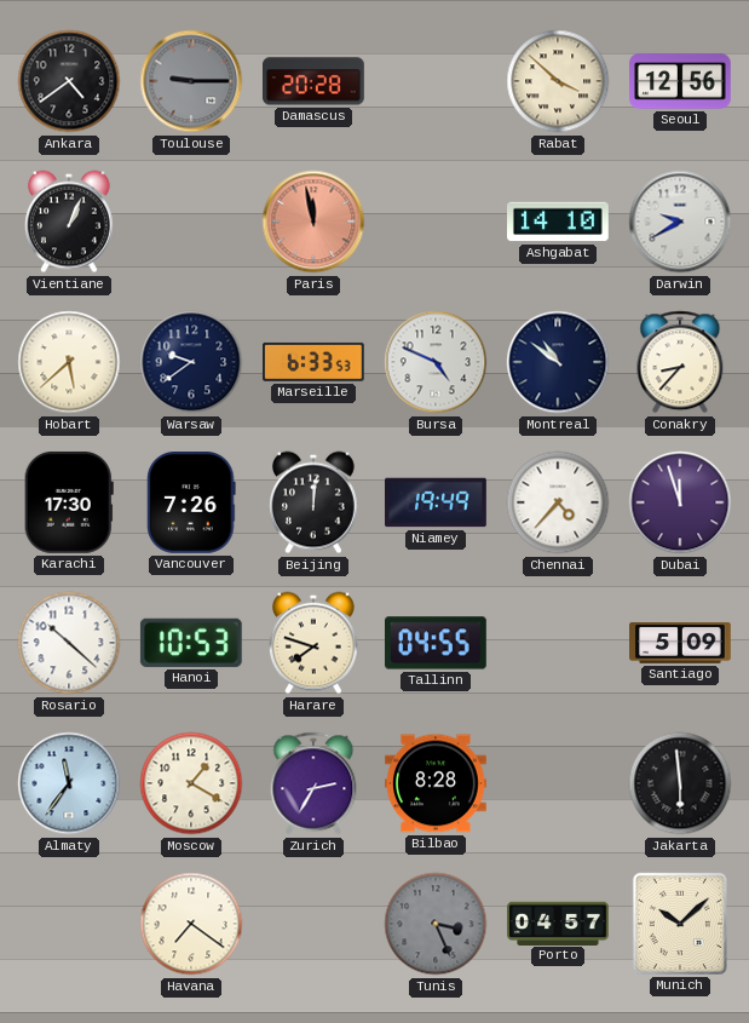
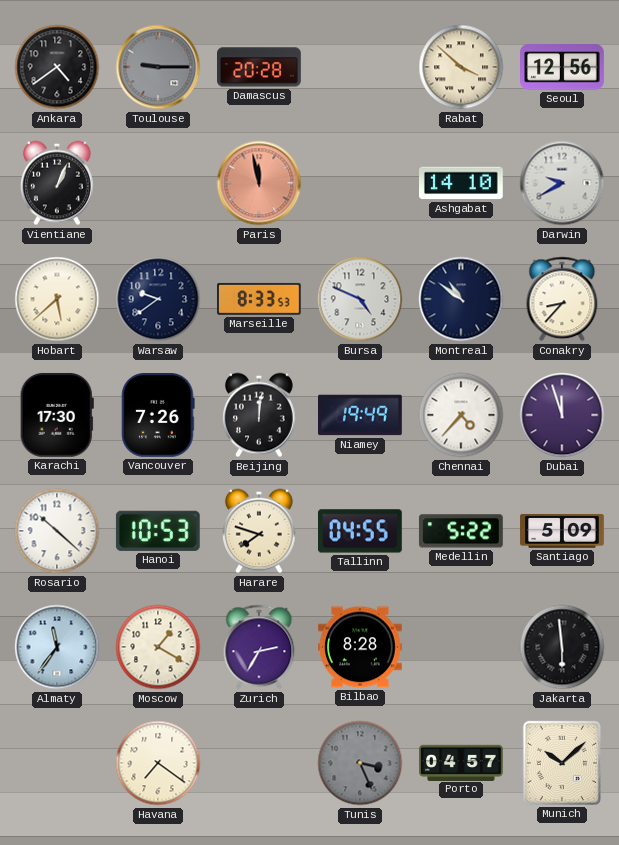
Marseille: 6:33 -> 8:33 (260, 299)
Medellin: none -> 5:22 (461, 531)
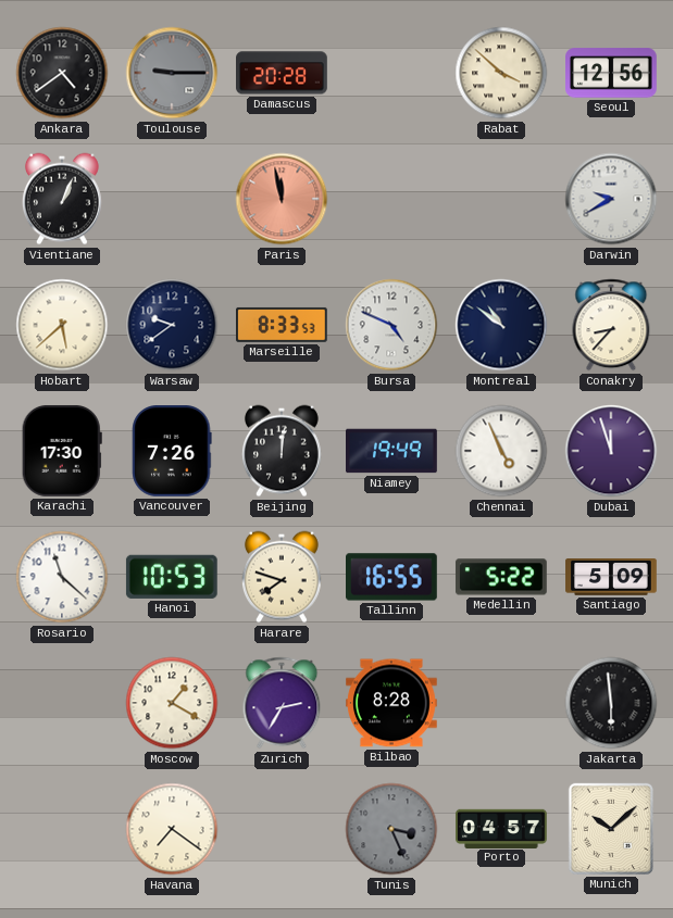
Ashgabat: 14:10 -> none (462, 183)
Chennai: 4:37 -> 4:56 (501, 451)
Rosario: 10:22 -> 11:22 (62, 577)
Tallinn: 04:55 -> 16:55 (392, 577)
Almaty: 11:36 -> none (57, 647)
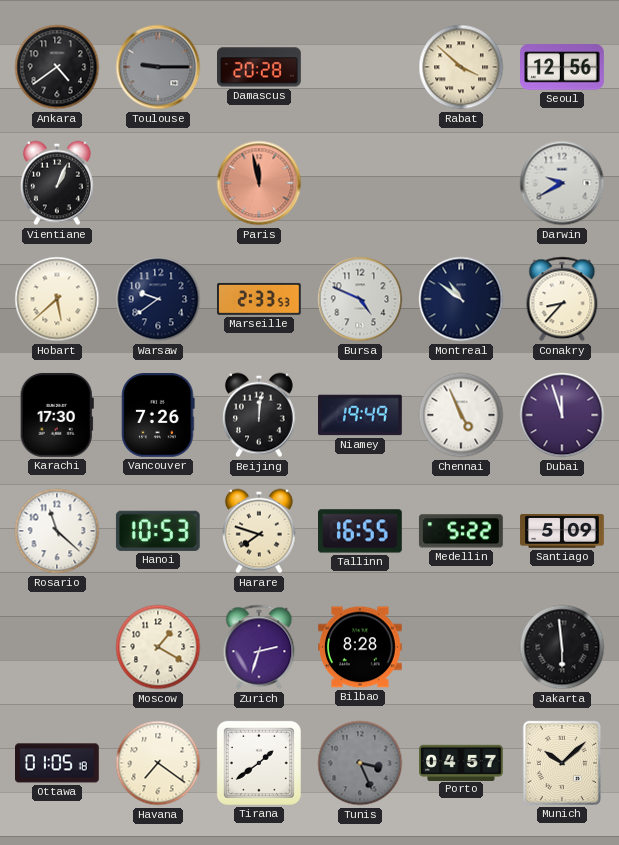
Marseille: 8:33 -> 2:33 (260, 299)
Zurich: 2:35 -> 2:33 (259, 647)
Ottawa: none -> 01:05 (58, 763)
Tirana: none -> 1:39 (259, 763)
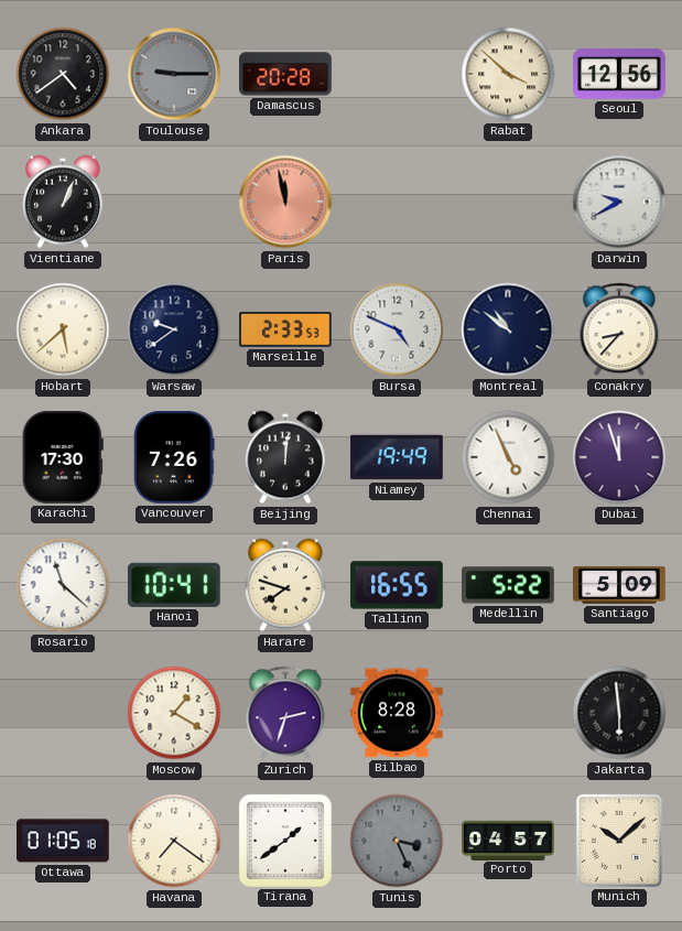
Hanoi: 10:53 -> 10:41 (174, 585)
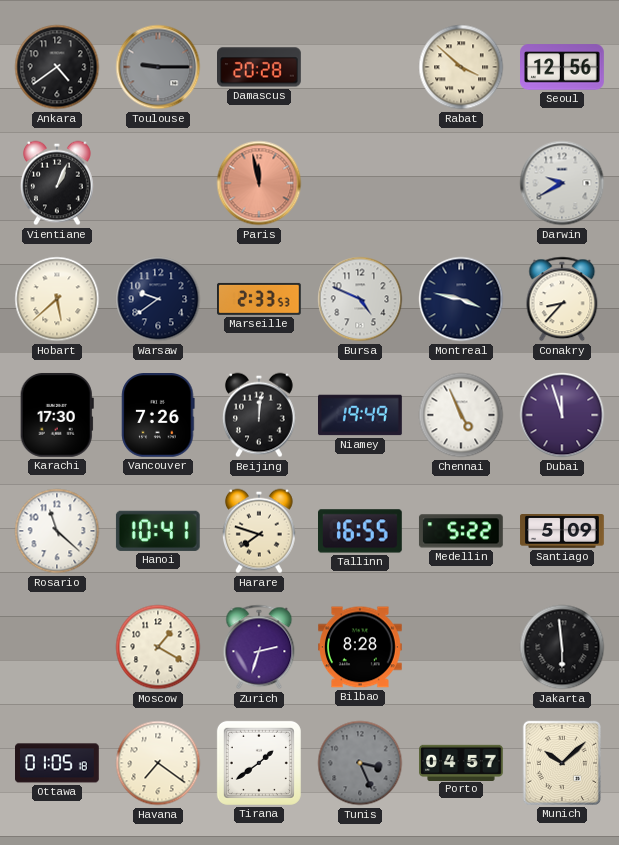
Montreal: 10:51 -> 3:47 (461, 299)
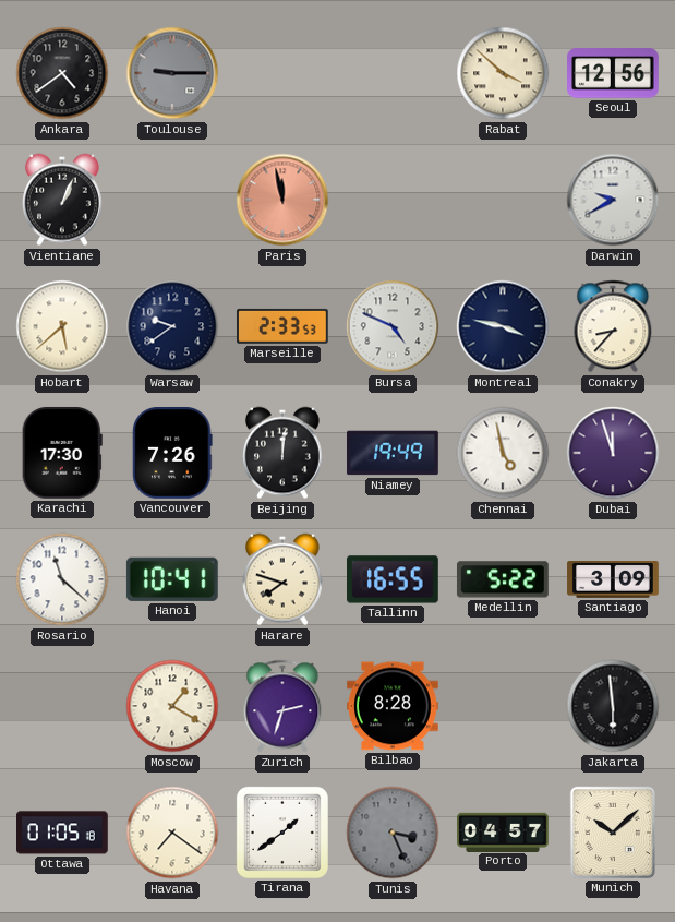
Damascus: 20:28 -> none (260, 67)
Chennai: 4:56 -> 4:58 (503, 453)
Santiago: 5:09 -> 3:09 (613, 580)
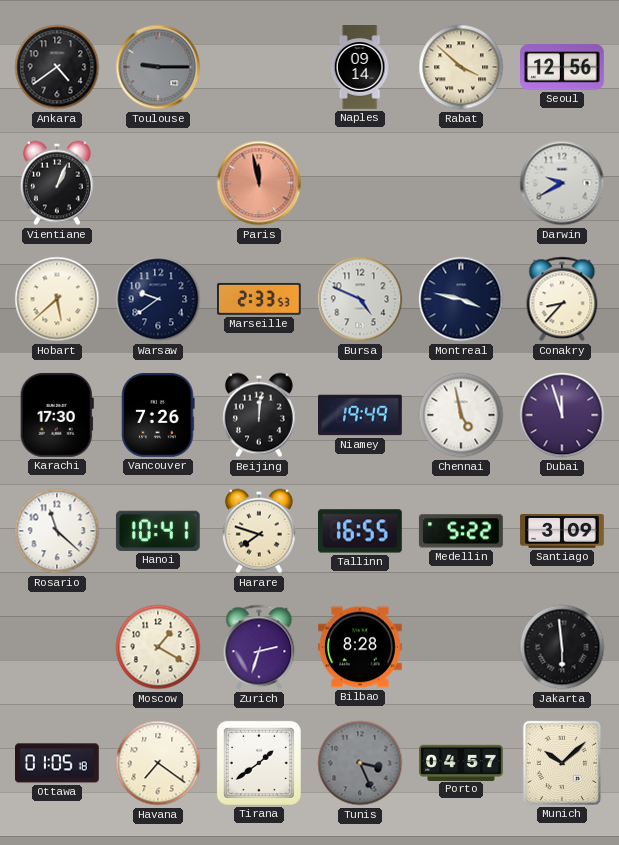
Naples: none -> 09:14 (360, 67)
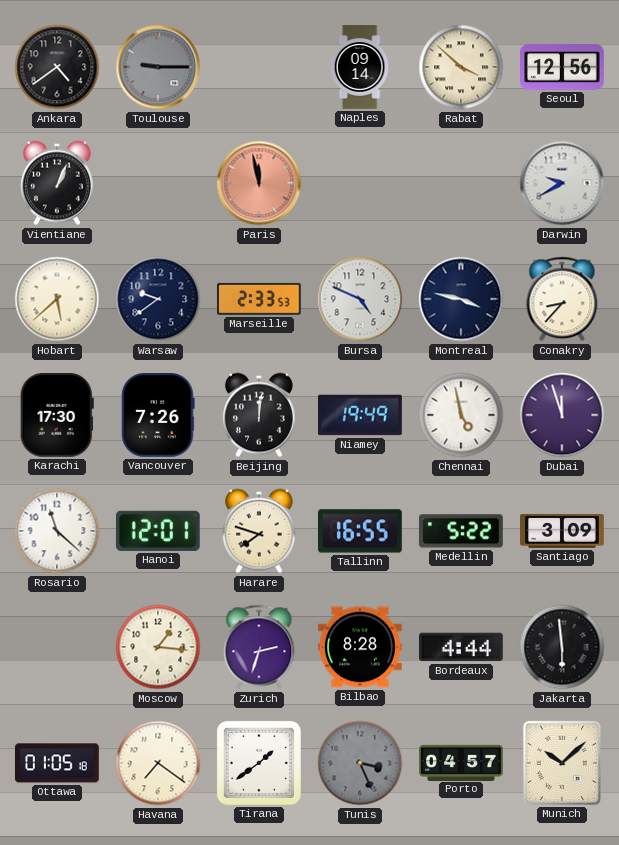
Hanoi: 10:41 -> 12:01 (158, 531)
Moscow: 1:20 -> 1:16 (158, 647)
Bordeaux: none -> 4:44 (462, 647)
